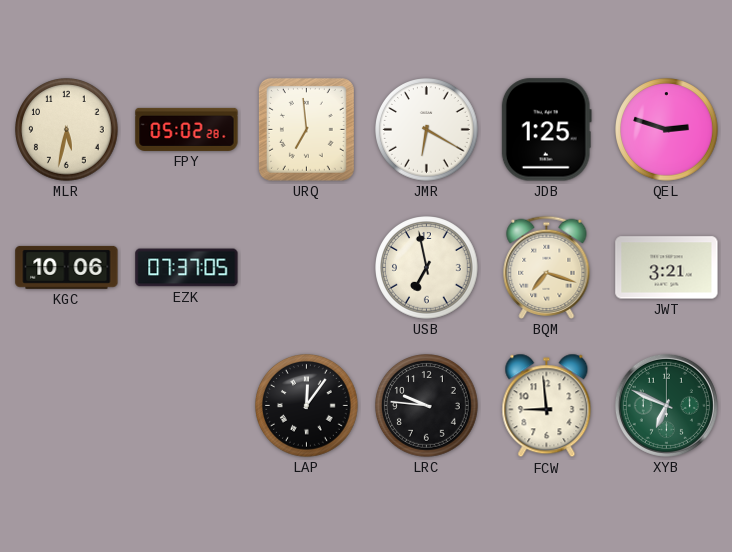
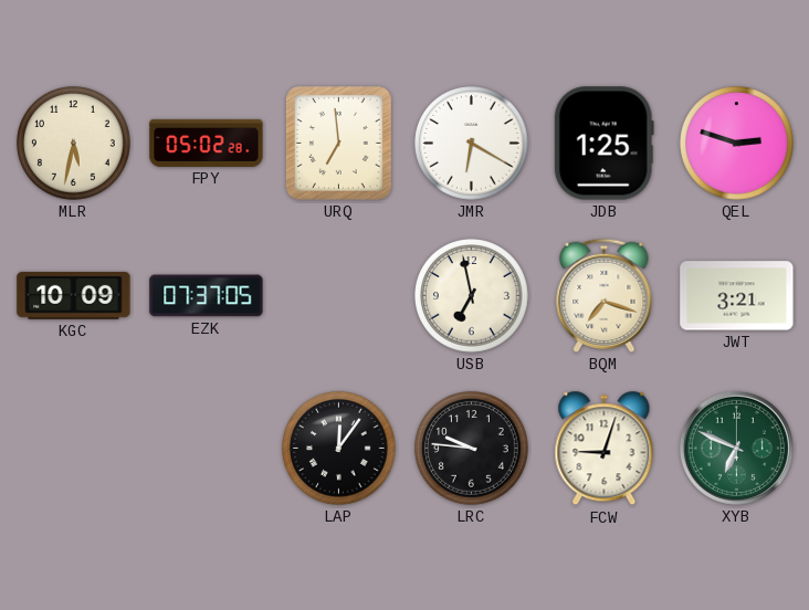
KGC: 10:06 -> 10:09 (74, 295)
FCW: 8:59 -> 9:03 (605, 449)
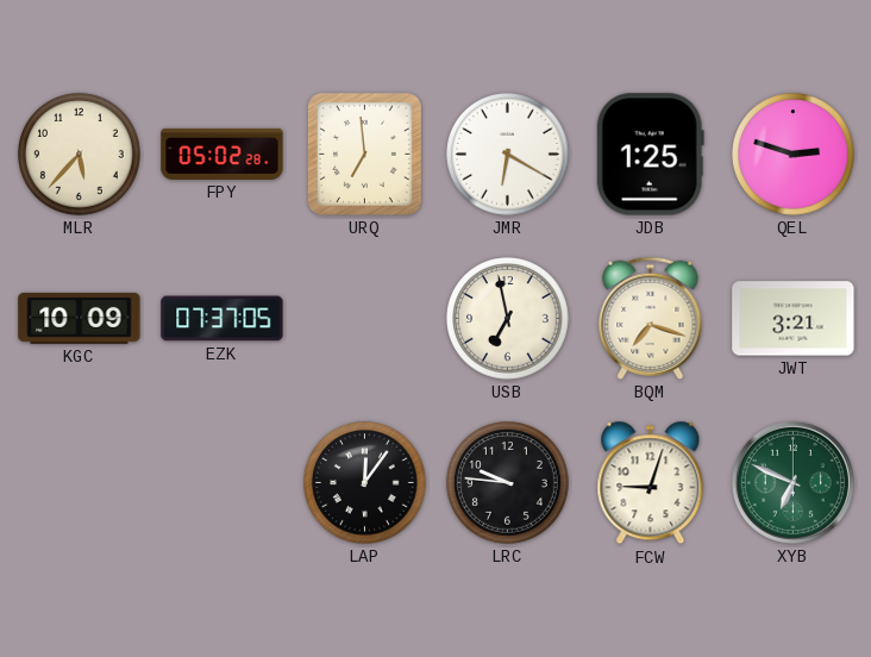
MLR: 5:32 -> 5:37 (80, 155)
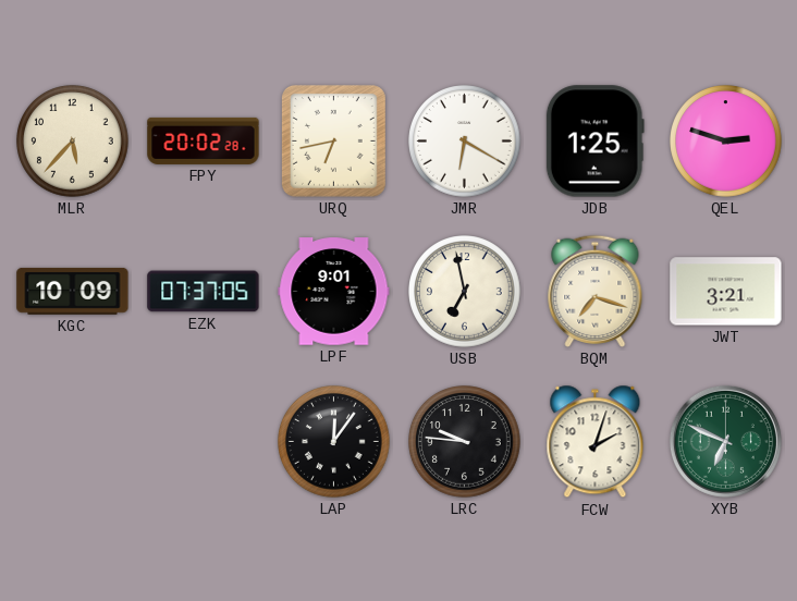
FPY: 05:02 -> 20:02 (204, 140)
URQ: 6:59 -> 6:43 (333, 140)
LPF: none -> 9:01 (334, 292)
FCW: 9:03 -> 2:03 (596, 442)
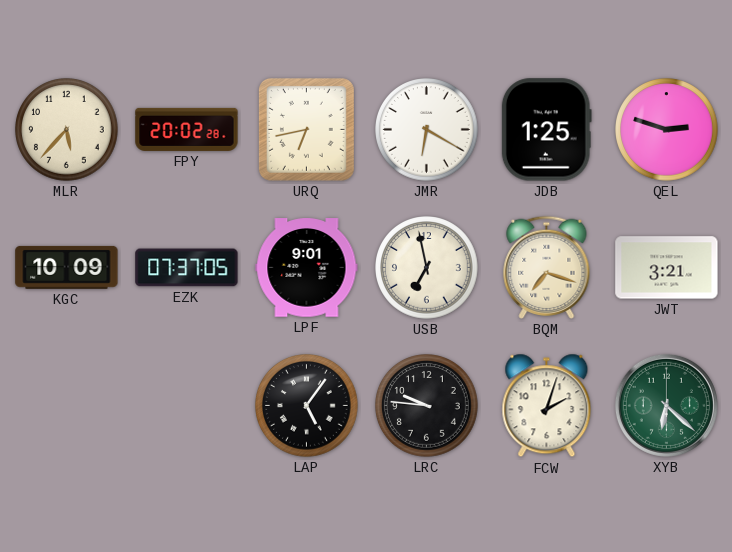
LAP: 12:06 -> 5:06 (307, 406)
XYB: 6:49 -> 6:22 (666, 405)
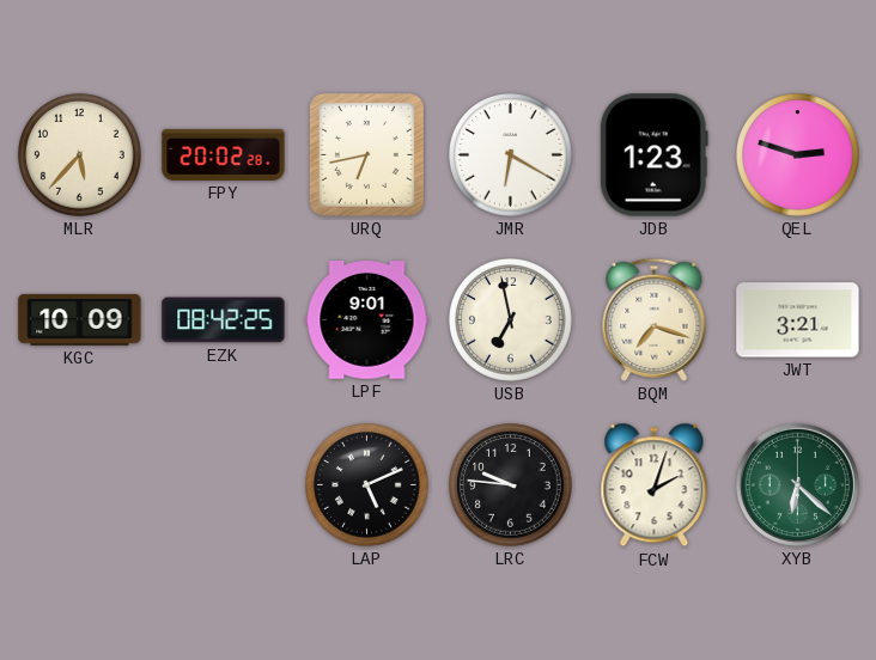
JDB: 1:25 -> 1:23 (653, 155)
EZK: 07:37 -> 08:42 (224, 320)
LAP: 5:06 -> 5:11 (367, 485)
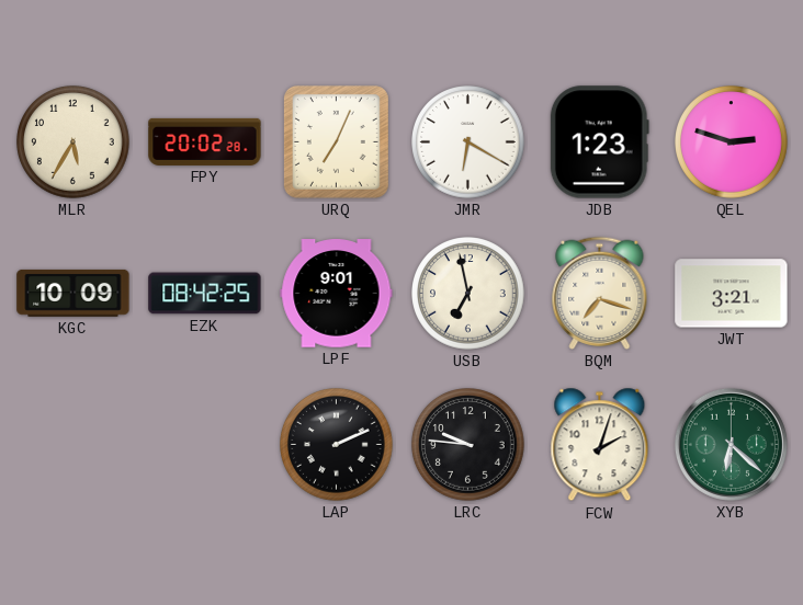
MLR: 5:37 -> 5:35 (73, 142)
URQ: 6:43 -> 7:04 (336, 141)
LAP: 5:11 -> 2:11 (337, 445)
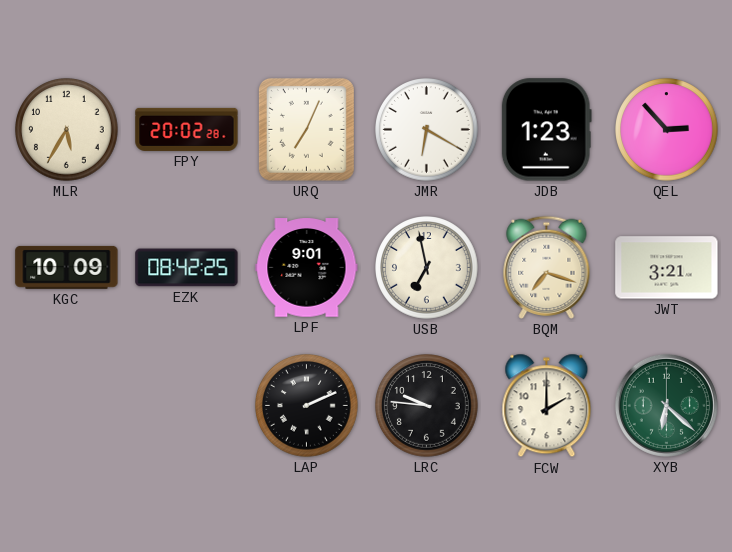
QEL: 2:48 -> 2:53 (667, 130)
FCW: 2:03 -> 2:00 (547, 406)
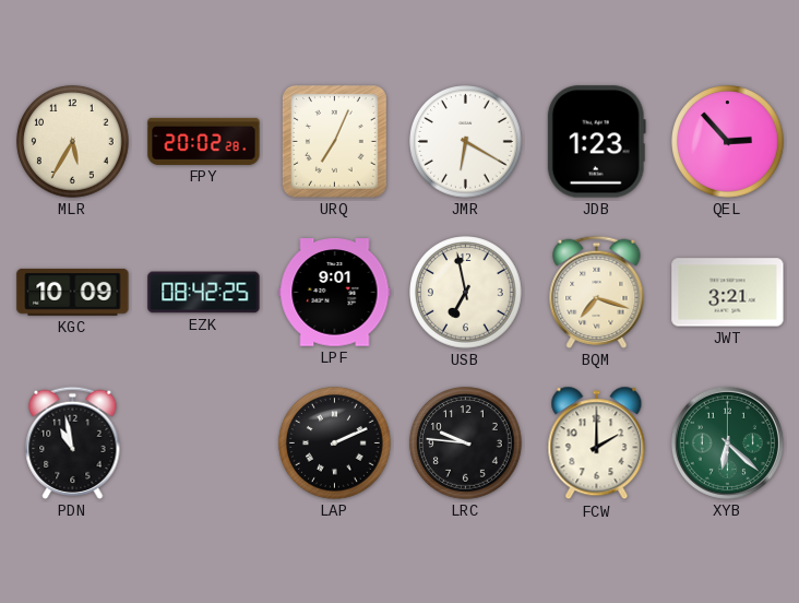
PDN: none -> 10:58 (73, 442)
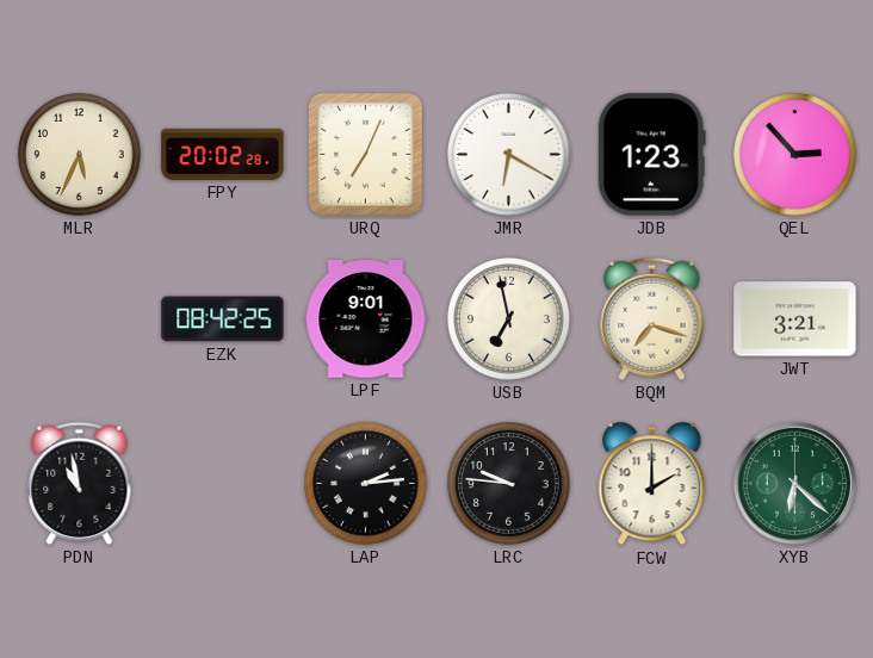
MLR: 5:35 -> 5:34 (80, 155)
KGC: 10:09 -> none (73, 292)
LAP: 2:11 -> 2:14 (366, 484)
